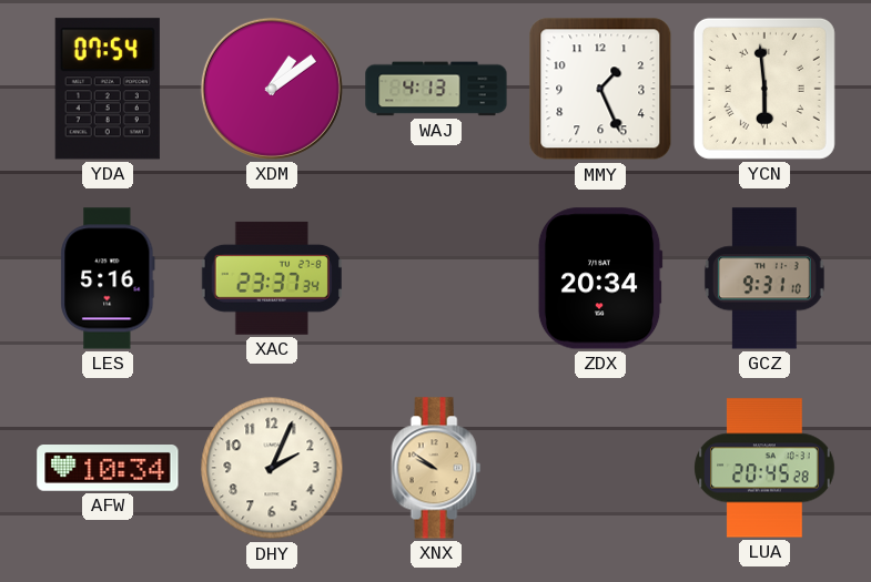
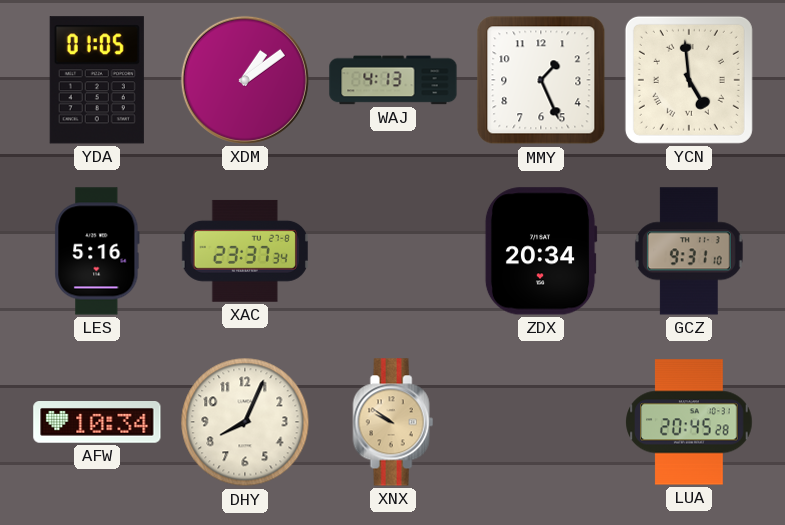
YDA: 07:54 -> 01:05 (97, 80)
YCN: 5:59 -> 4:59 (689, 80)
DHY: 2:04 -> 8:04 (245, 422)
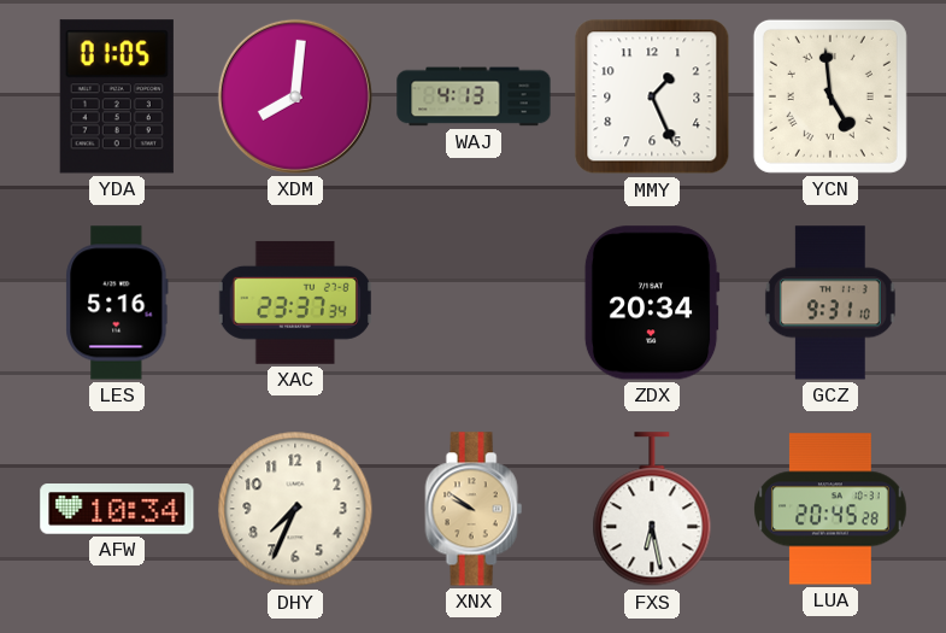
XDM: 1:09 -> 8:01 (295, 96)
DHY: 8:04 -> 7:34 (295, 509)
FXS: none -> 6:28 (652, 510)
